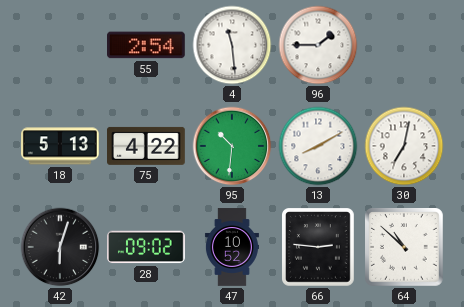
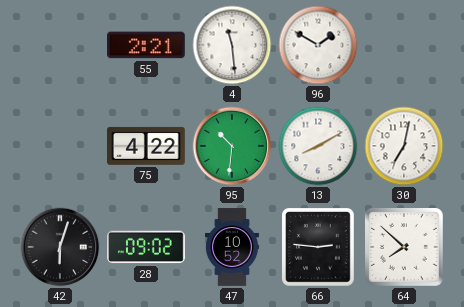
55: 2:54 -> 2:21 (147, 45)
96: 1:45 -> 1:50 (318, 45)
18: 5:13 -> none (61, 146)
64: 10:52 -> 7:52 (405, 248)
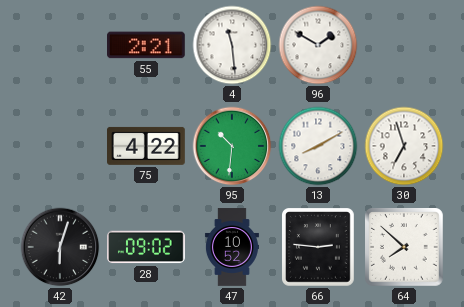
30: 7:02 -> 6:57 (404, 146)
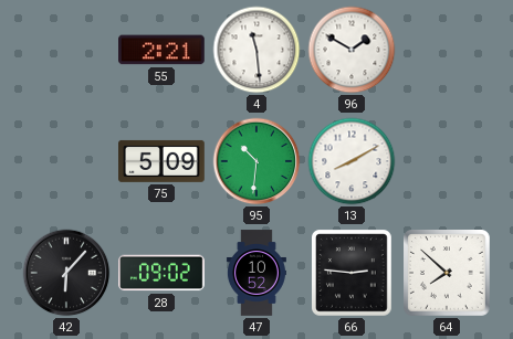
75: 4:22 -> 5:09 (163, 161)
30: 6:57 -> none (404, 146)
42: 6:03 -> 6:07 (66, 273)
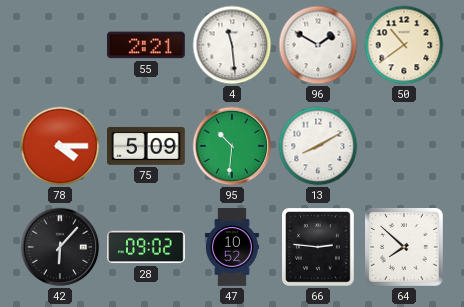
50: none -> 10:39 (404, 45)
78: none -> 4:15 (60, 146)
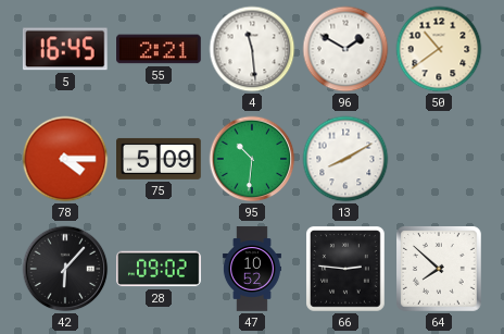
5: none -> 16:45 (65, 49)
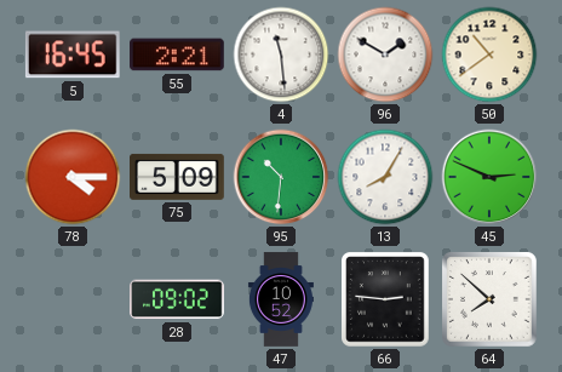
13: 8:10 -> 8:05 (385, 177)
45: none -> 2:49 (489, 177)
42: 6:07 -> none (65, 269)
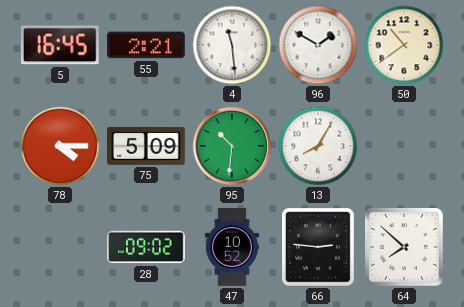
45: 2:49 -> none (489, 177)
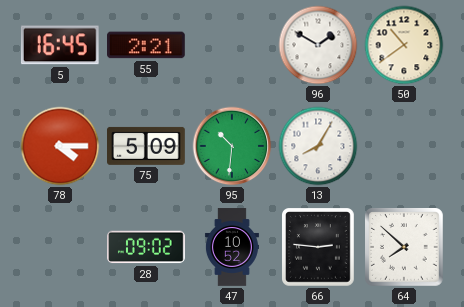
4: 11:29 -> none (232, 45)
